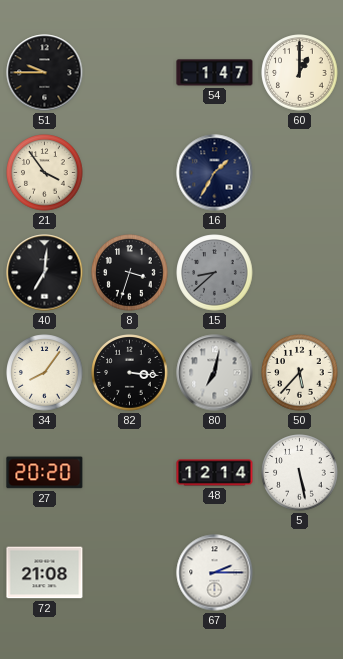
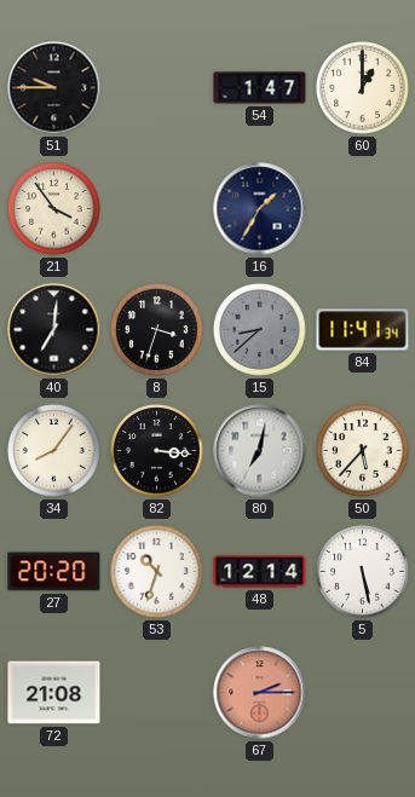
84: none -> 11:41 (363, 330)
53: none -> 10:33 (157, 572)
67 dial: white -> salmon (260, 693)
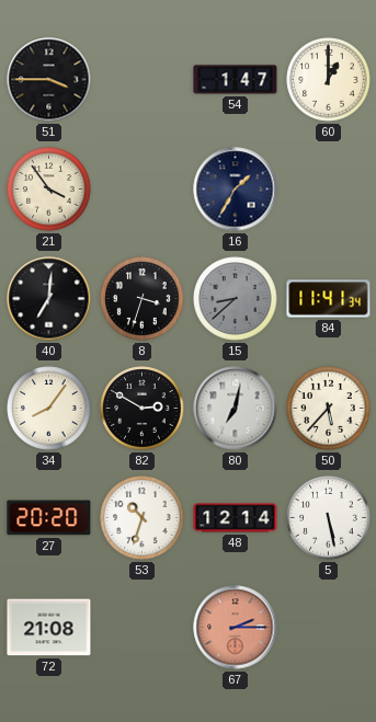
51: 9:45 -> 3:45 (49, 80)
82: 3:16 -> 2:50 (143, 409)
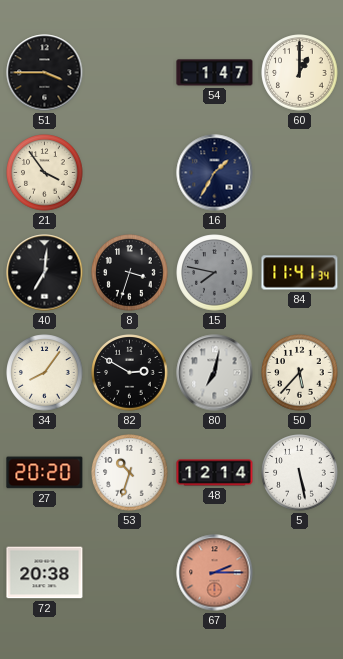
15: 8:38 -> 7:47 (215, 273)
72: 21:08 -> 20:38 (45, 573)
